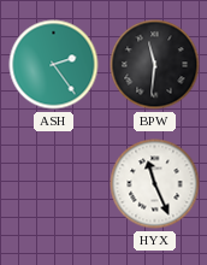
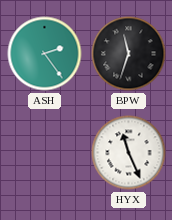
BPW: 11:31 -> 11:33 (129, 54)
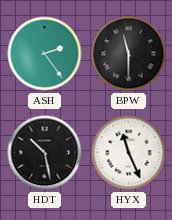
BPW: 11:33 -> 11:30 (129, 54)
HDT: none -> 10:28 (45, 153)
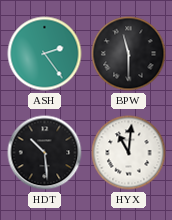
HDT: 10:28 -> 10:29 (45, 153)
HYX: 11:26 -> 11:01 (129, 153)
